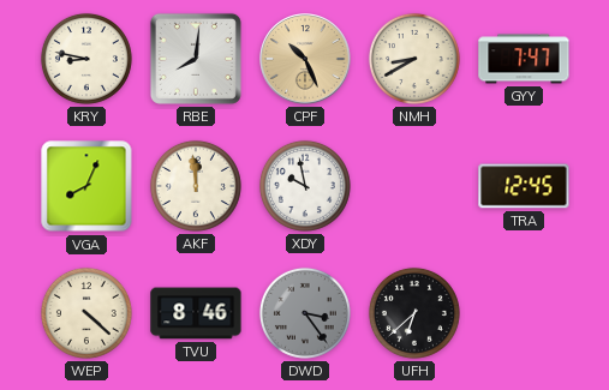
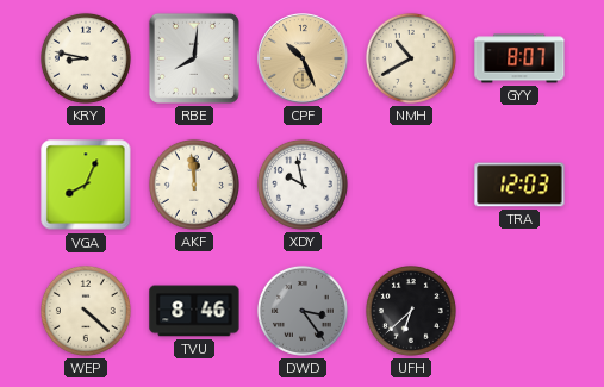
NMH: 8:40 -> 10:40 (411, 58)
GYY: 7:47 -> 8:07 (519, 58)
TRA: 12:45 -> 12:03 (519, 185)
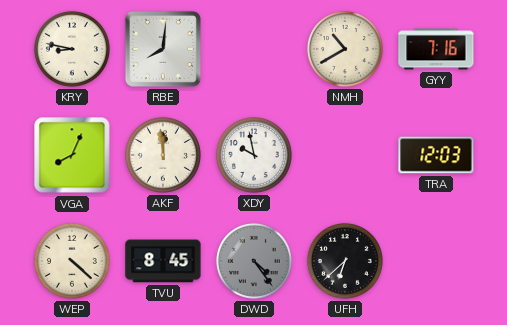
CPF: 10:26 -> none (303, 58)
GYY: 8:07 -> 7:16 (436, 49)
TVU: 8:46 -> 8:45 (163, 261)
DWD: 3:24 -> 4:24 (254, 261)
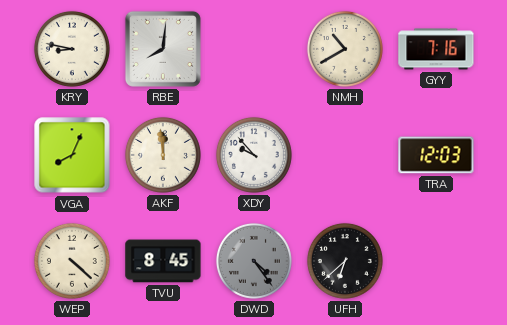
XDY: 9:58 -> 9:53 (254, 155)
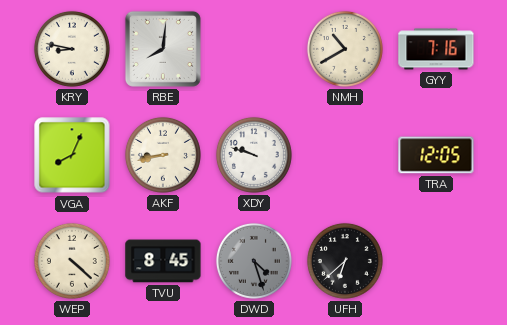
AKF: 11:59 -> 8:43 (163, 155)
XDY: 9:53 -> 9:48 (254, 155)
TRA: 12:03 -> 12:05 (436, 155)
DWD: 4:24 -> 4:27 (254, 261)
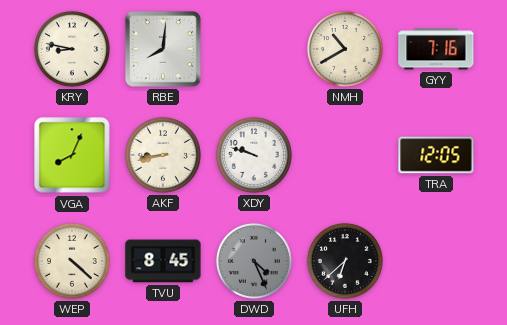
DWD: 4:27 -> 4:26 (254, 261)
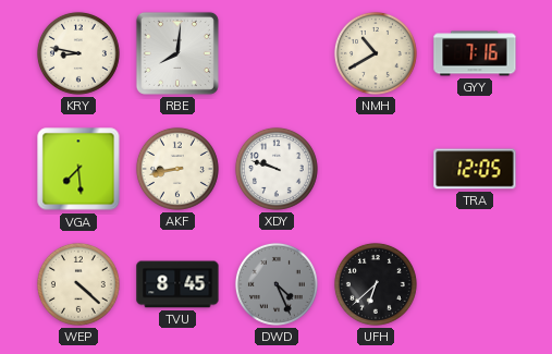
VGA: 8:04 -> 7:29 (78, 169)
